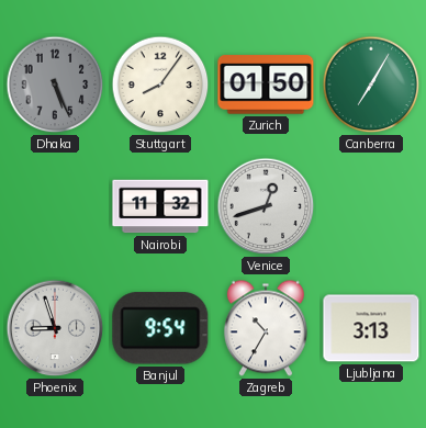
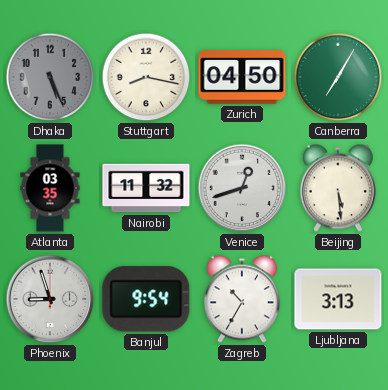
Stuttgart: 8:06 -> 8:17 (146, 77)
Zurich: 01:50 -> 04:50 (242, 77)
Atlanta: none -> 03:35 (50, 188)
Beijing: none -> 5:29 (338, 188)
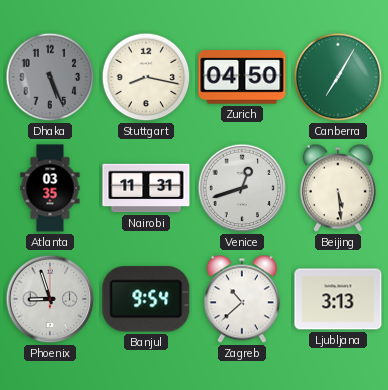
Nairobi: 11:32 -> 11:31 (146, 188)
Zagreb: 10:35 -> 10:38 (242, 299)
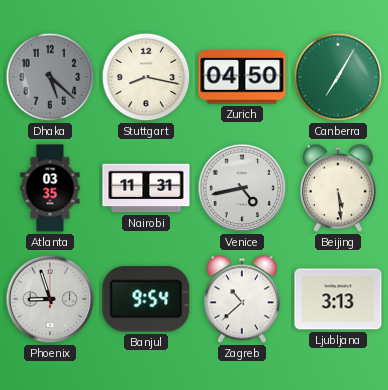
Dhaka: 5:26 -> 5:22 (50, 77)
Venice: 12:42 -> 4:43 (242, 188)
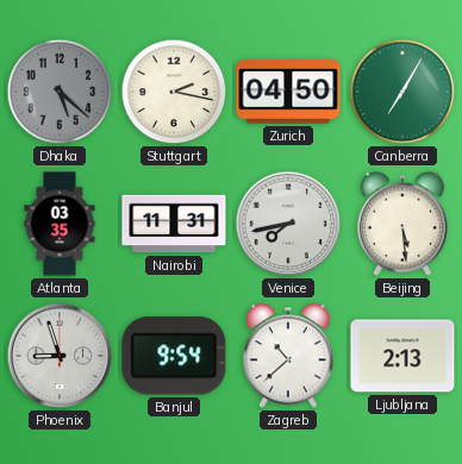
Stuttgart: 8:17 -> 2:17 (174, 92)
Venice: 4:43 -> 7:43 (288, 224)
Ljubljana: 3:13 -> 2:13 (402, 356)
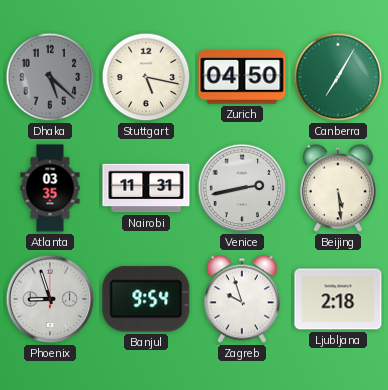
Stuttgart: 2:17 -> 5:17 (146, 77)
Venice: 7:43 -> 2:43 (242, 188)
Zagreb: 10:38 -> 9:57 (242, 299)
Ljubljana: 2:13 -> 2:18 (338, 299)
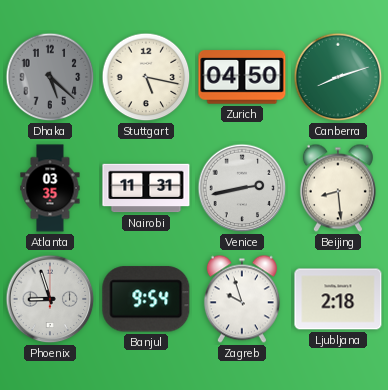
Canberra: 7:05 -> 8:12 (338, 77)
Beijing: 5:29 -> 8:29 (338, 188)
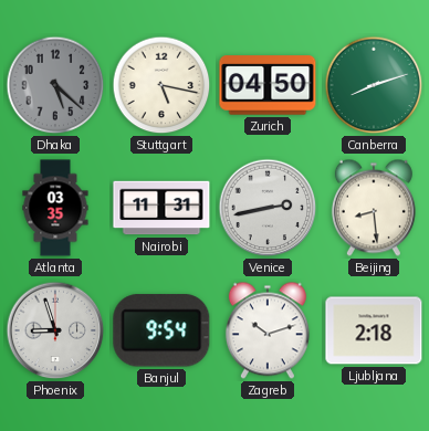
Zagreb: 9:57 -> 10:12 (268, 330)
